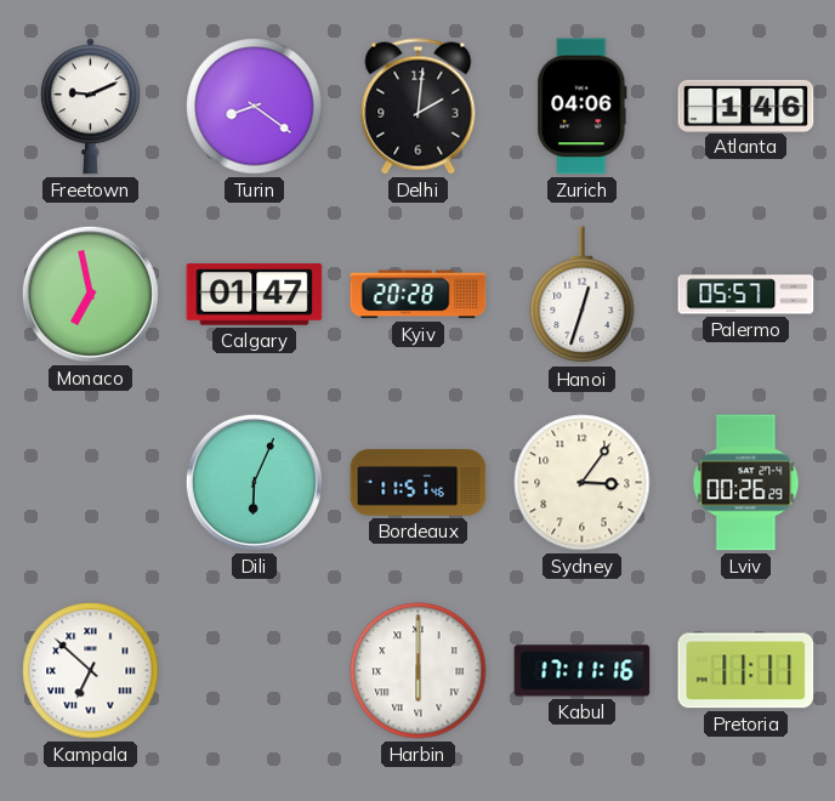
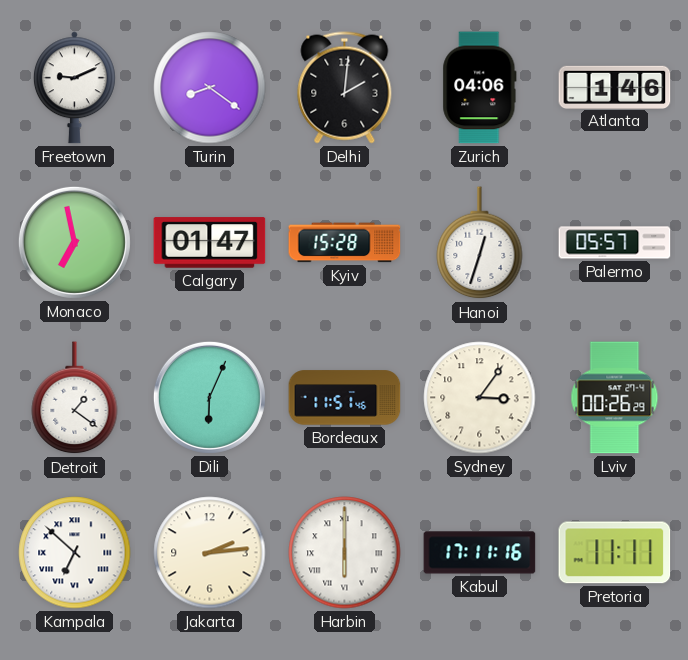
Kyiv: 20:28 -> 15:28 (345, 243)
Detroit: none -> 1:21 (75, 398)
Jakarta: none -> 2:14 (210, 553)
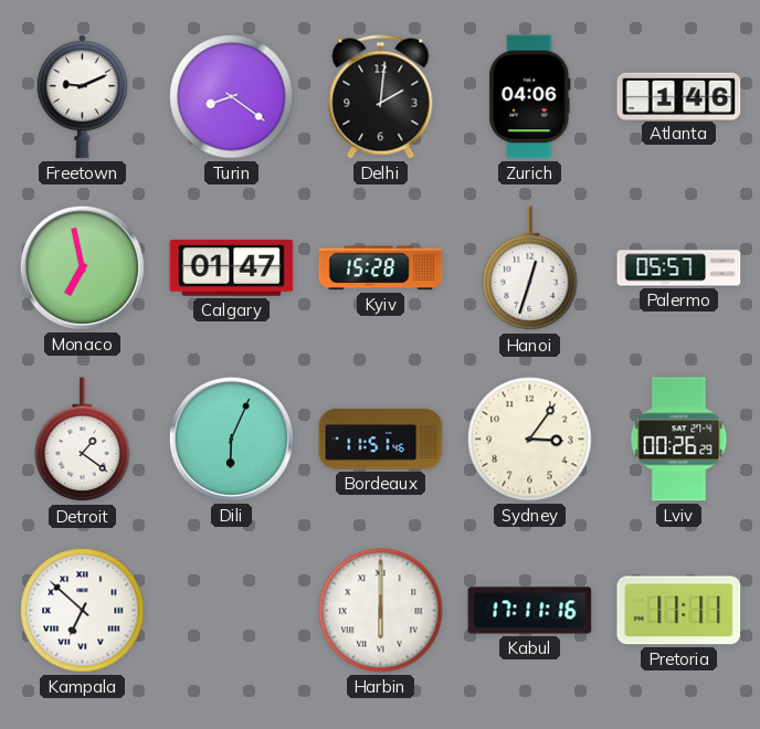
Jakarta: 2:14 -> none (210, 553)
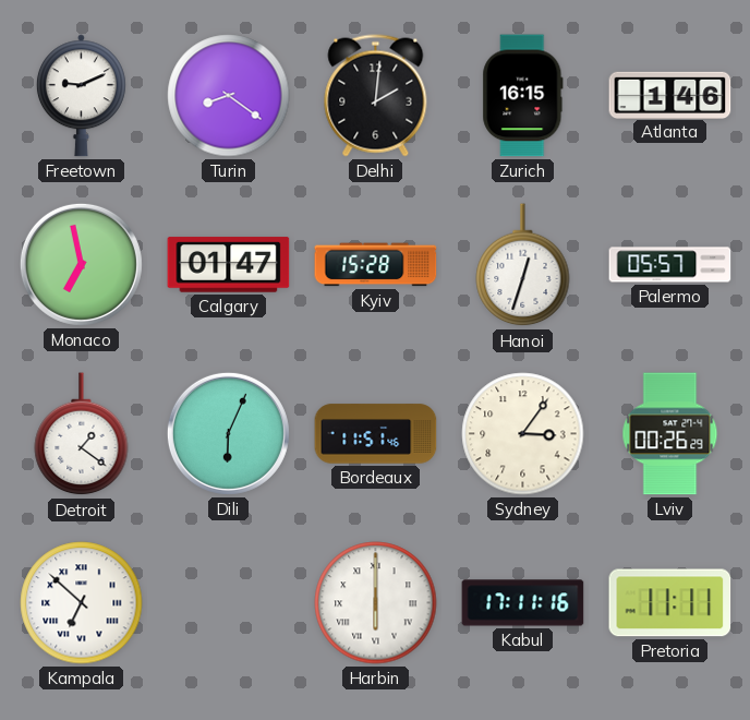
Zurich: 04:06 -> 16:15 (523, 96)
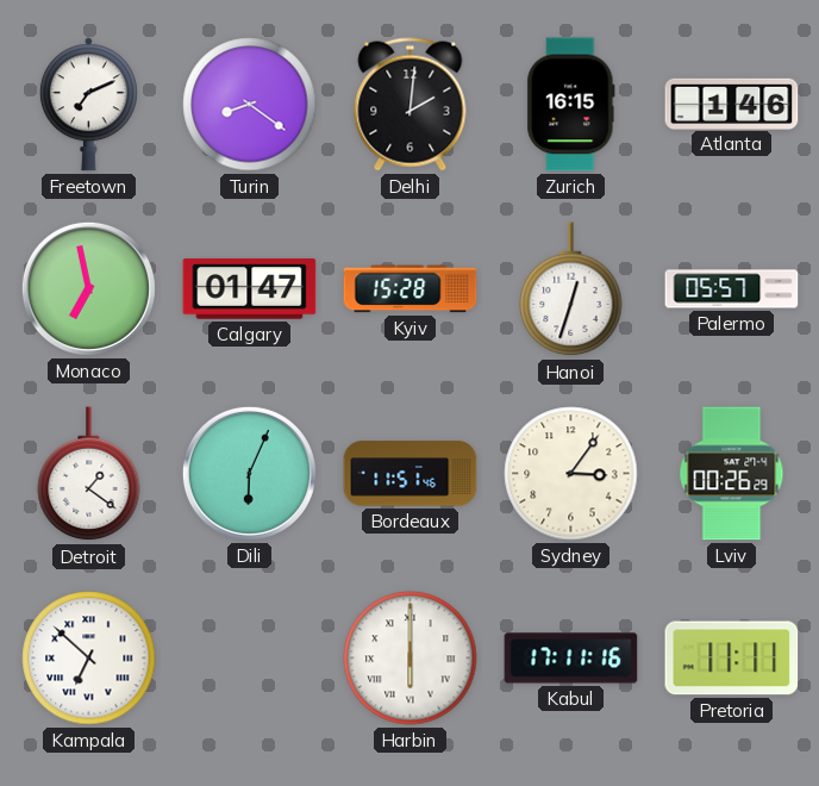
Freetown: 9:11 -> 7:11 (88, 105)
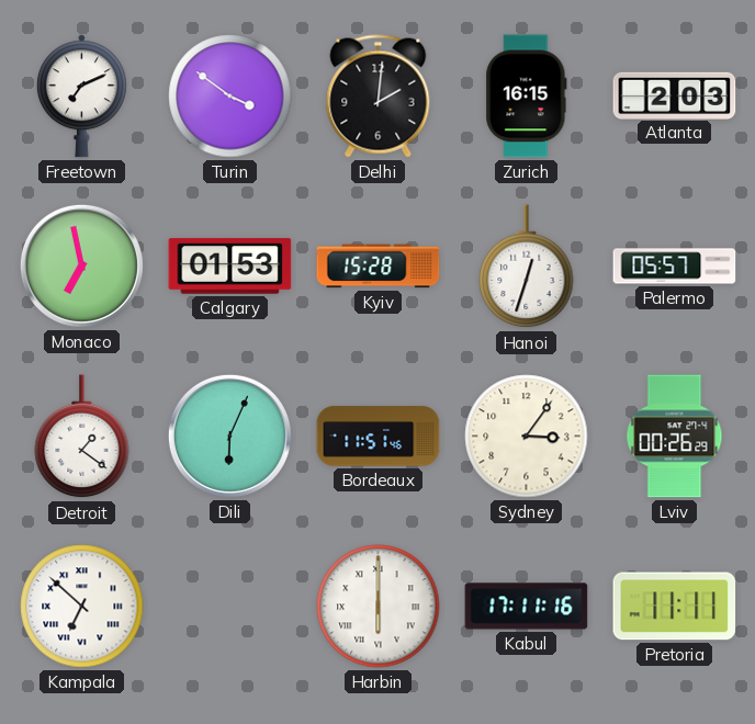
Turin: 8:21 -> 3:51 (230, 97)
Atlanta: 1:46 -> 2:03 (675, 95)
Calgary: 01:47 -> 01:53 (230, 267)
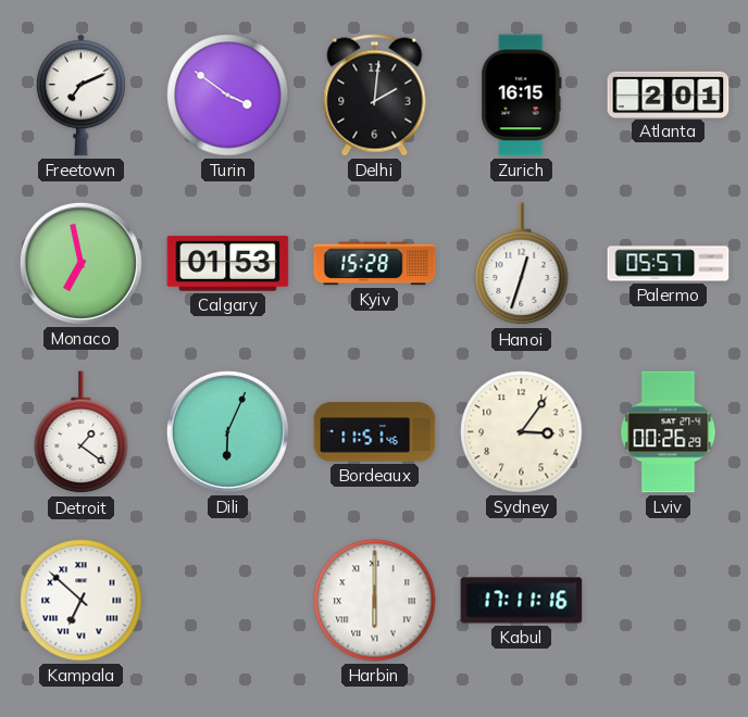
Atlanta: 2:03 -> 2:01 (669, 95)
Pretoria: 11:11 -> none (675, 607)
